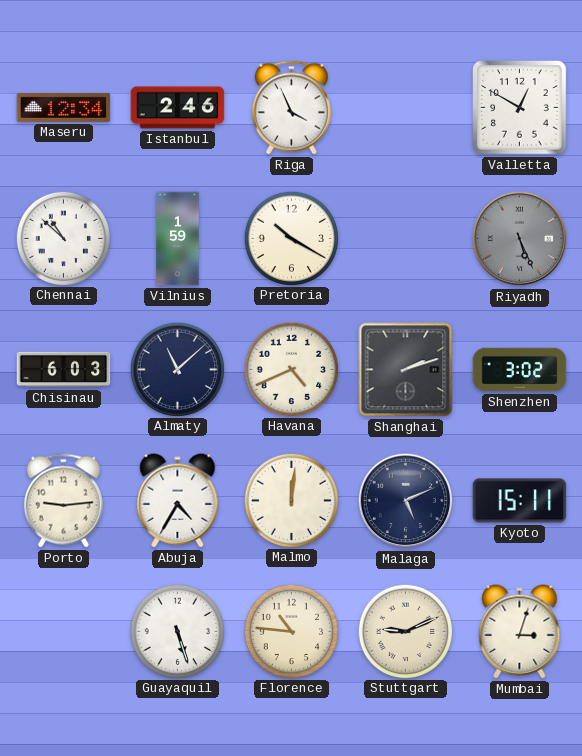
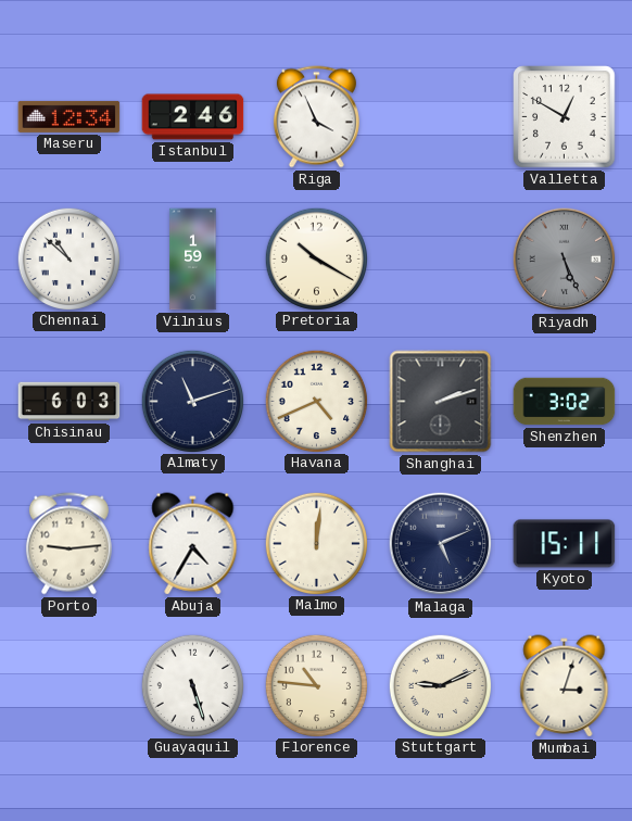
Almaty: 11:08 -> 11:12 (192, 401)
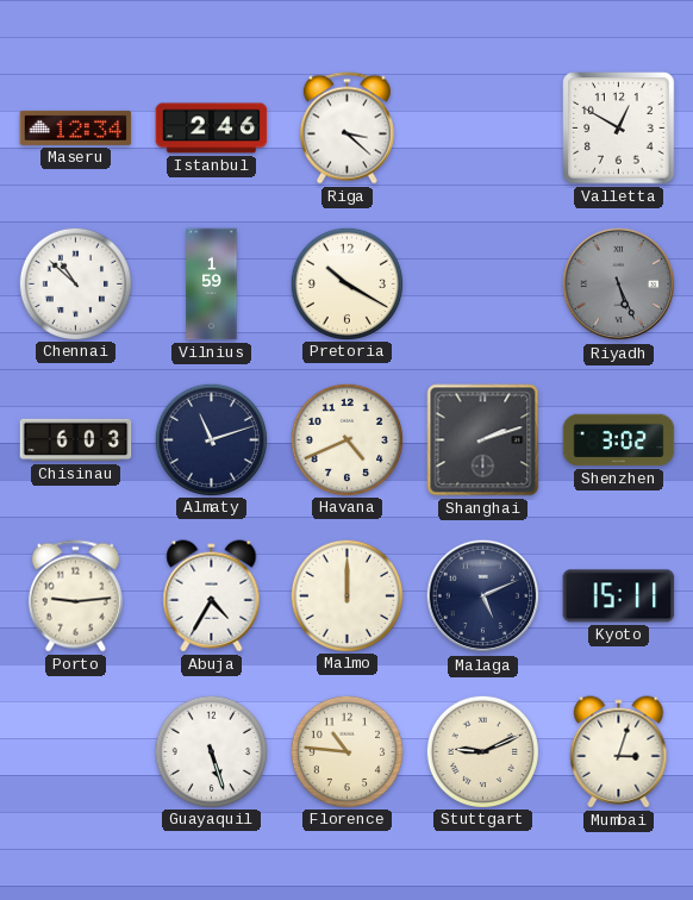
Riga: 3:56 -> 3:22 (346, 129)
Malmo: 12:01 -> 12:00 (346, 595)
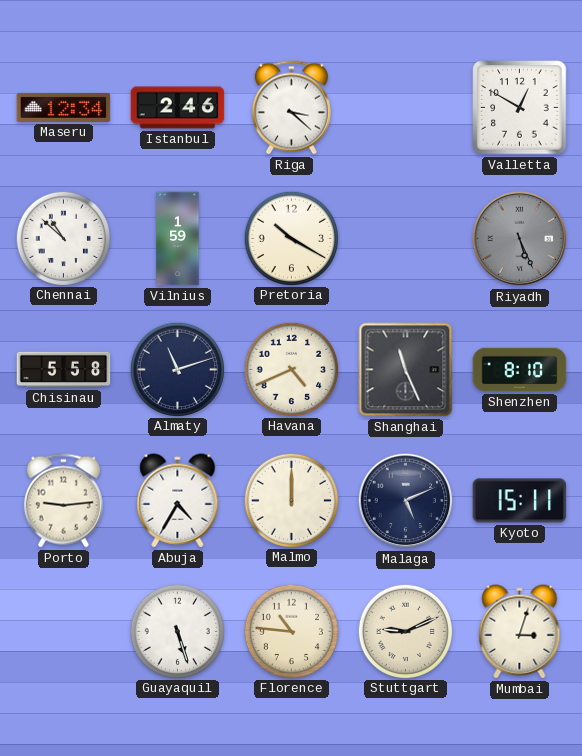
Chisinau: 6:03 -> 5:58 (64, 370)
Shanghai: 2:12 -> 11:26 (406, 370)
Shenzhen: 3:02 -> 8:10 (520, 370)
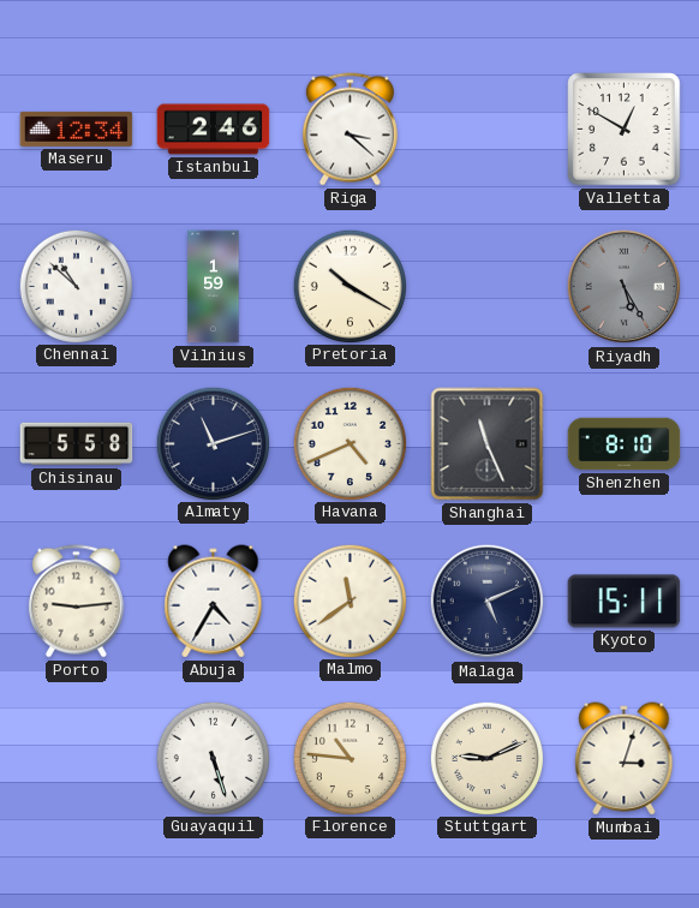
Riyadh: 5:26 -> 5:25 (625, 287)
Malmo: 12:00 -> 11:39 (349, 601)
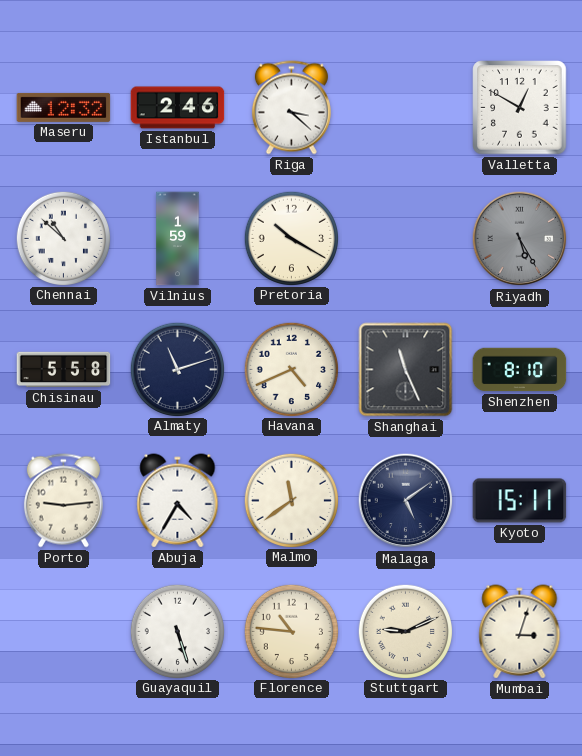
Maseru: 12:34 -> 12:32 (64, 107)
Malaga: 5:11 -> 5:09 (406, 501)
